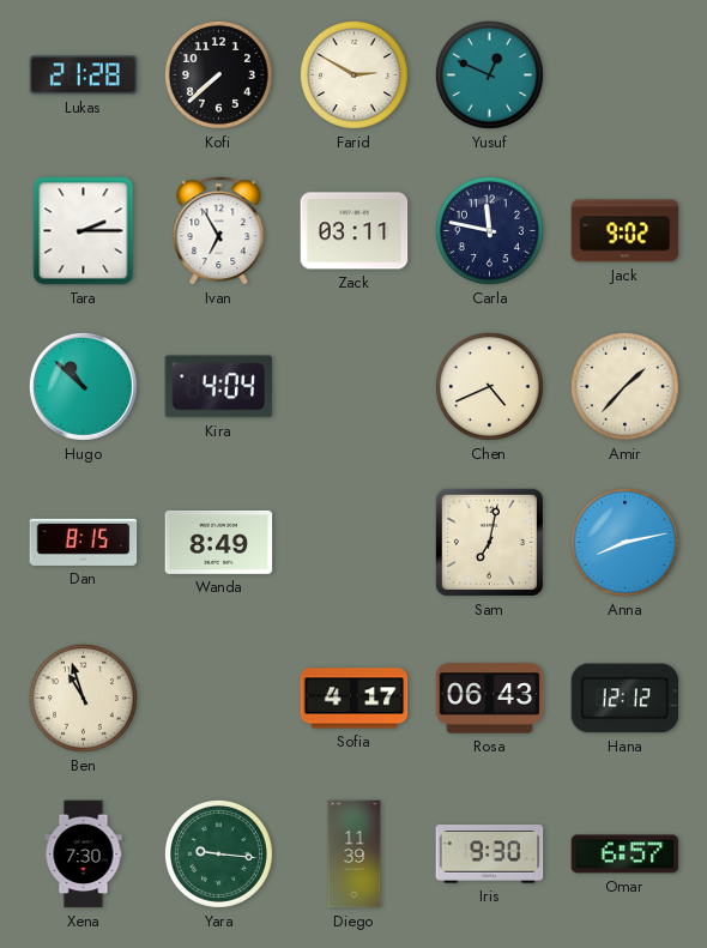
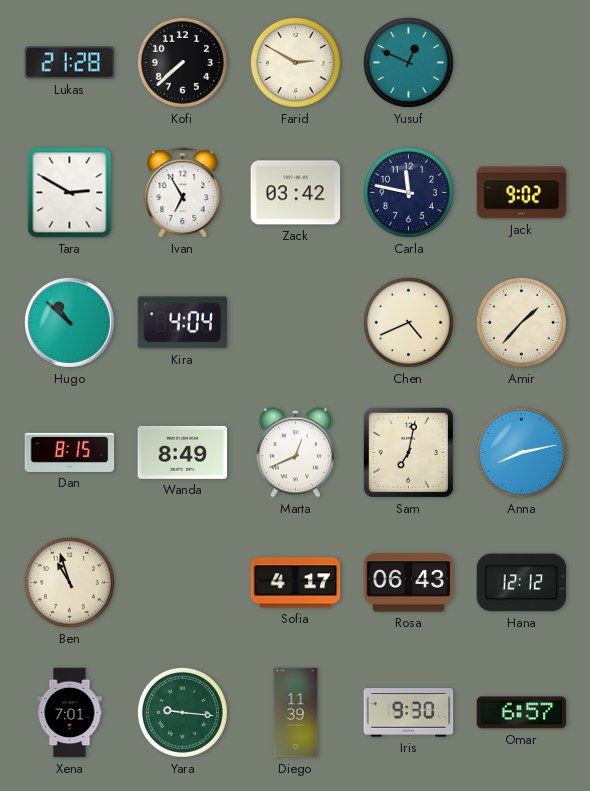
Tara: 2:15 -> 2:50 (70, 193)
Zack: 03:11 -> 03:42 (296, 193)
Marta: none -> 12:41 (295, 453)
Xena: 7:30 -> 7:01 (70, 713)
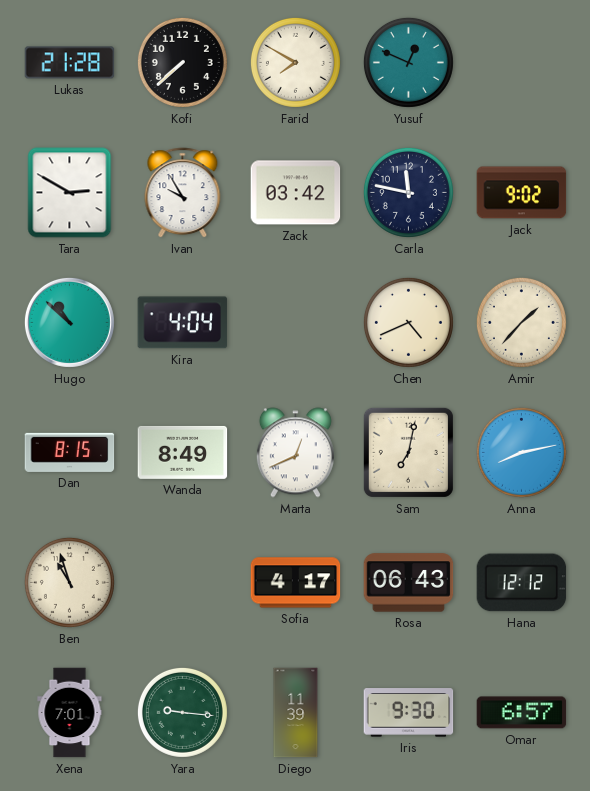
Farid: 2:50 -> 7:50 (295, 62)
Ivan: 6:55 -> 9:55 (183, 193)
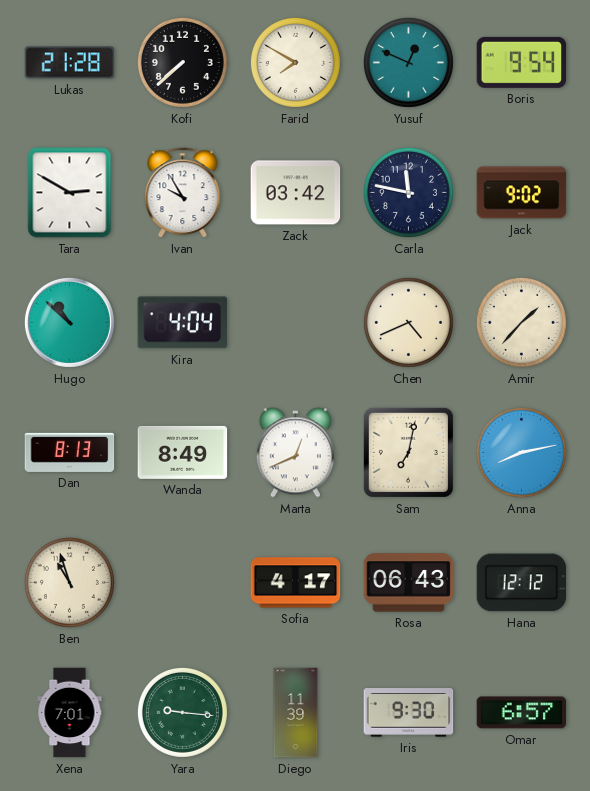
Boris: none -> 9:54 (522, 62)
Dan: 8:15 -> 8:13 (70, 452)
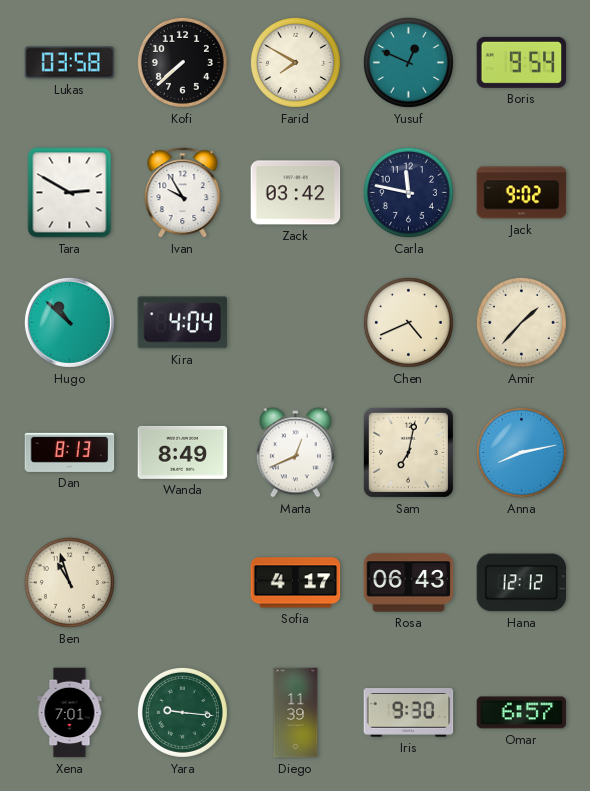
Lukas: 21:28 -> 03:58 (70, 63)
